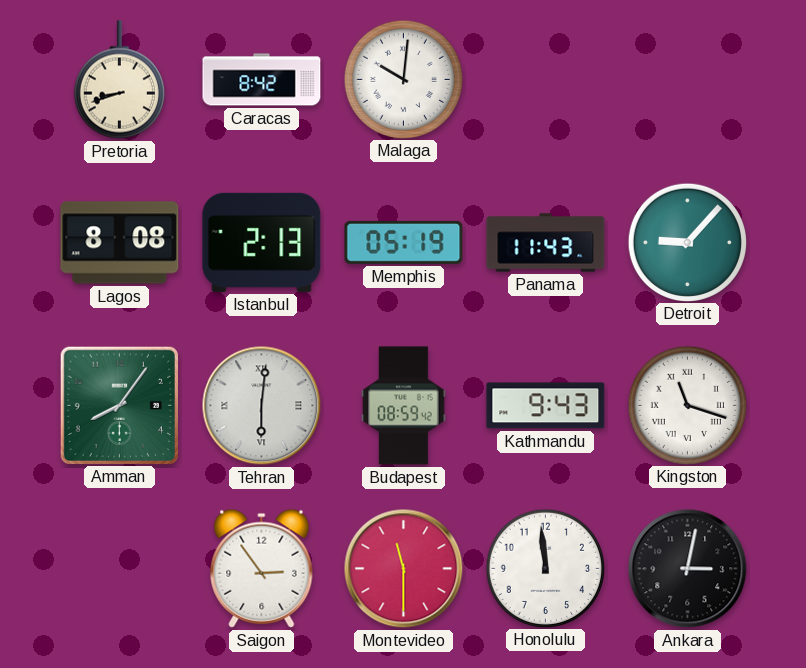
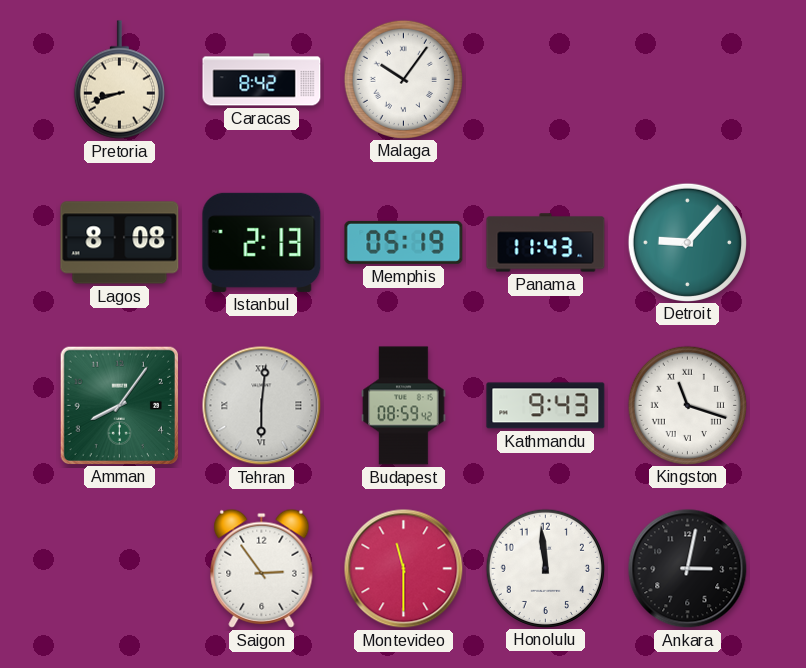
Malaga: 10:01 -> 10:06 (403, 79)
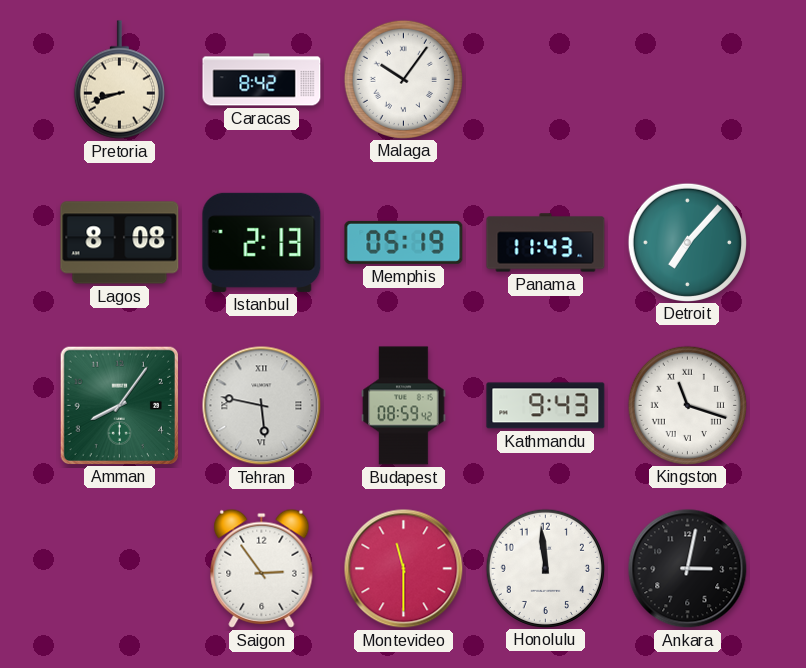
Detroit: 9:07 -> 7:07 (687, 242)
Tehran: 6:01 -> 5:47 (262, 406)
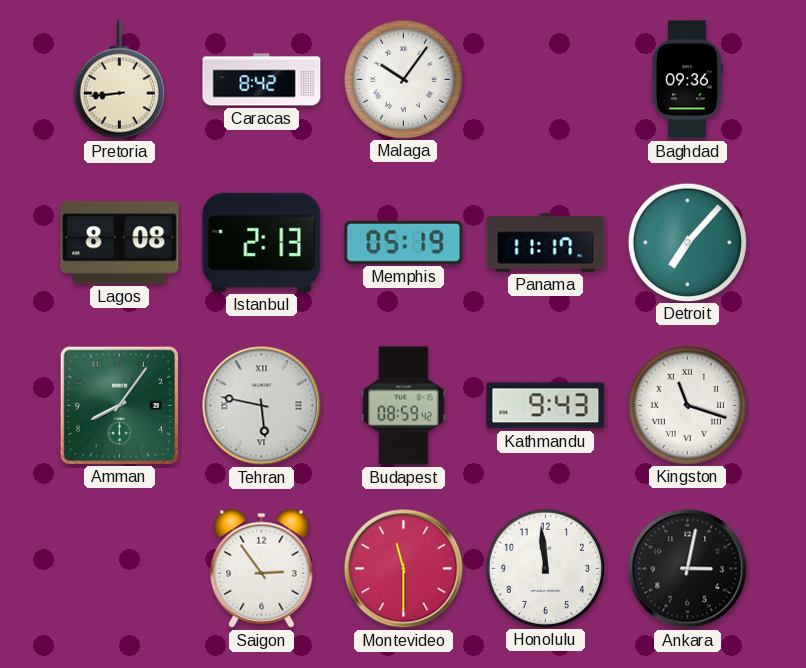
Pretoria: 8:42 -> 8:44 (119, 80)
Baghdad: none -> 09:36 (687, 80)
Panama: 11:43 -> 11:17 (546, 243)
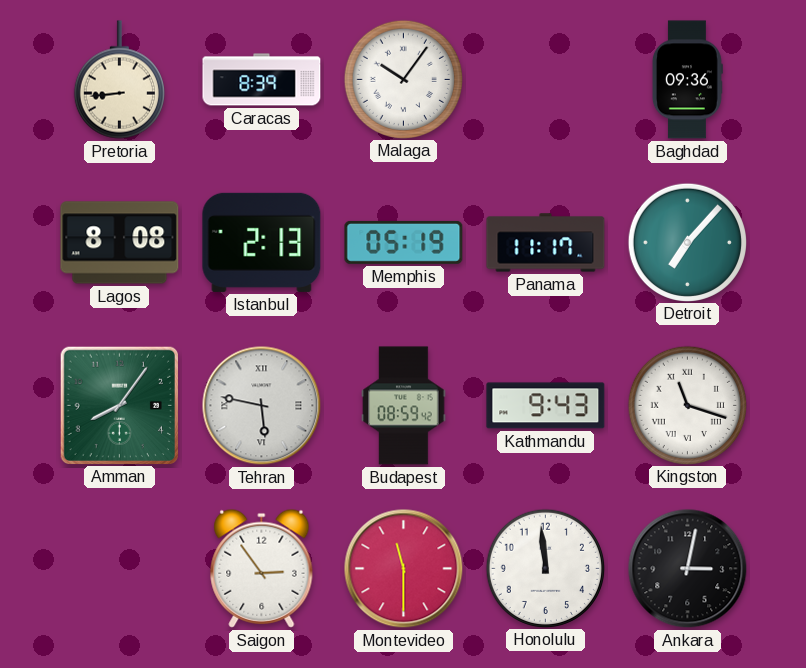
Caracas: 8:42 -> 8:39 (262, 80)
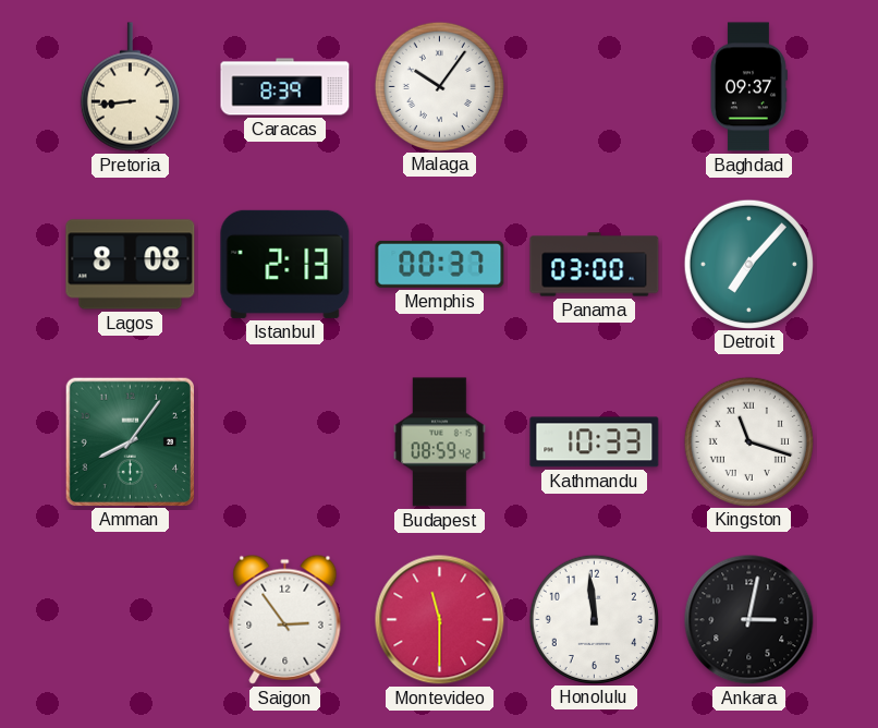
Baghdad: 09:36 -> 09:37 (748, 87)
Memphis: 05:19 -> 00:37 (440, 264)
Panama: 11:17 -> 03:00 (595, 265)
Tehran: 5:47 -> none (262, 406)
Kathmandu: 9:43 -> 10:33 (595, 442)
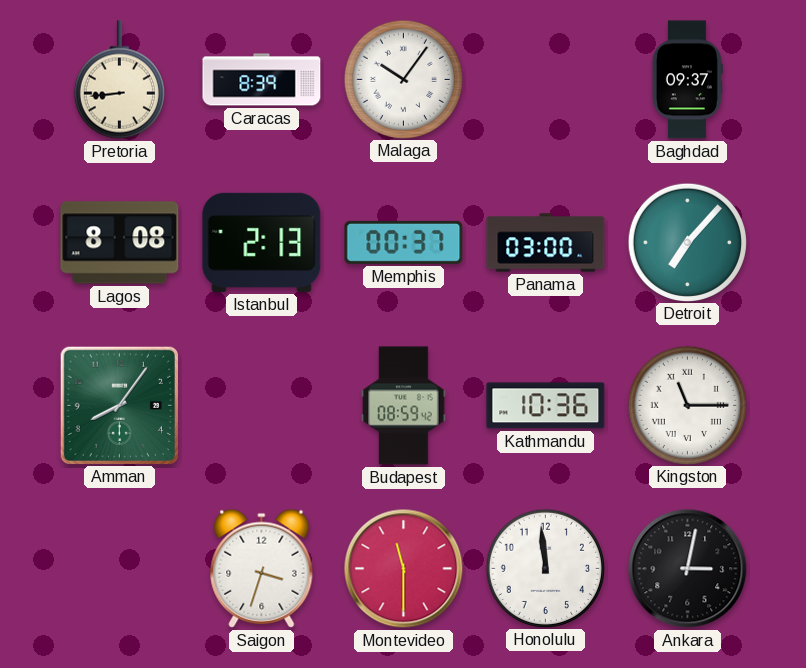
Kathmandu: 10:33 -> 10:36 (546, 406)
Kingston: 11:18 -> 11:15 (687, 405)
Saigon: 2:54 -> 3:33 (262, 568)
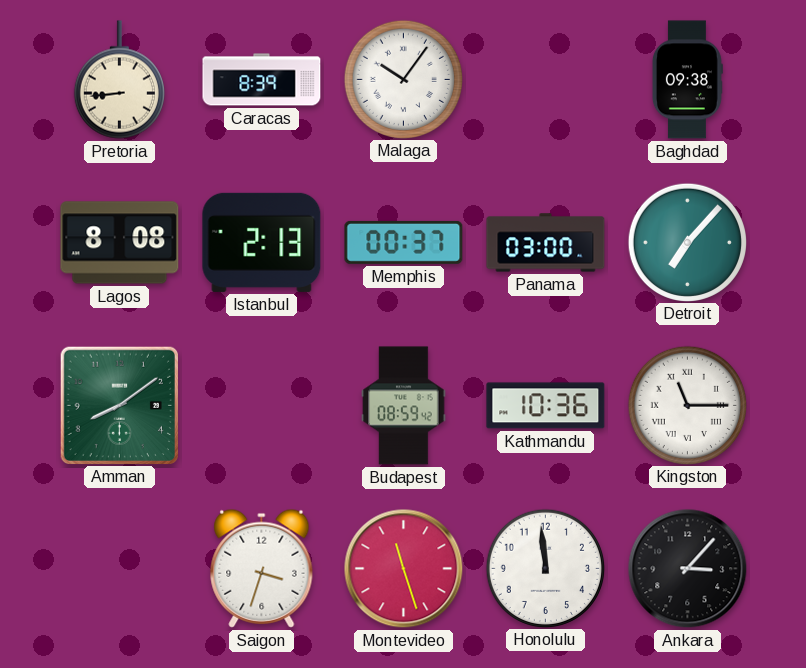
Baghdad: 09:37 -> 09:38 (687, 80)
Amman: 8:06 -> 8:09 (119, 405)
Montevideo: 11:30 -> 11:27 (404, 569)
Ankara: 3:02 -> 3:07 (688, 569)
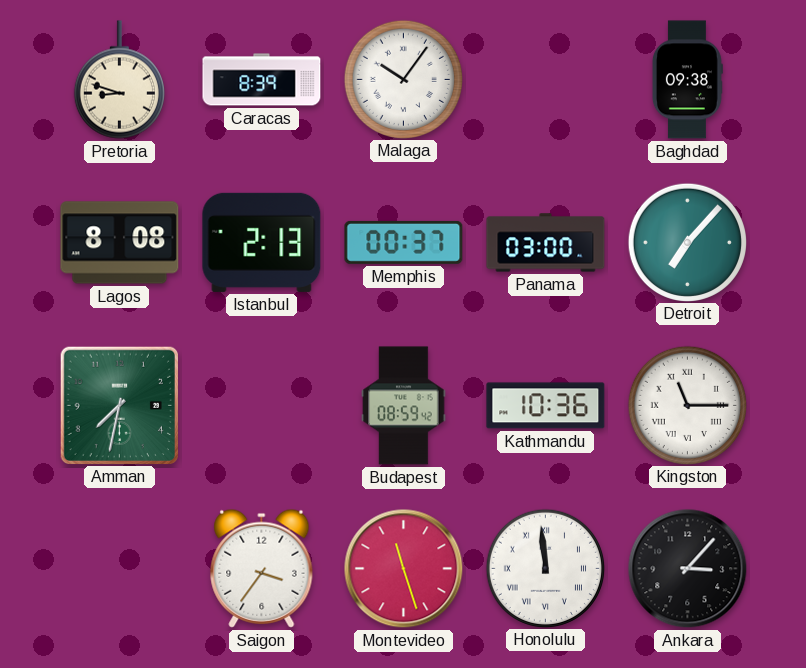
Pretoria: 8:44 -> 8:48 (119, 80)
Amman: 8:09 -> 7:32 (119, 405)
Saigon: 3:33 -> 3:36 (262, 568)
Honolulu numerals: Arabic -> Roman (545, 568)
